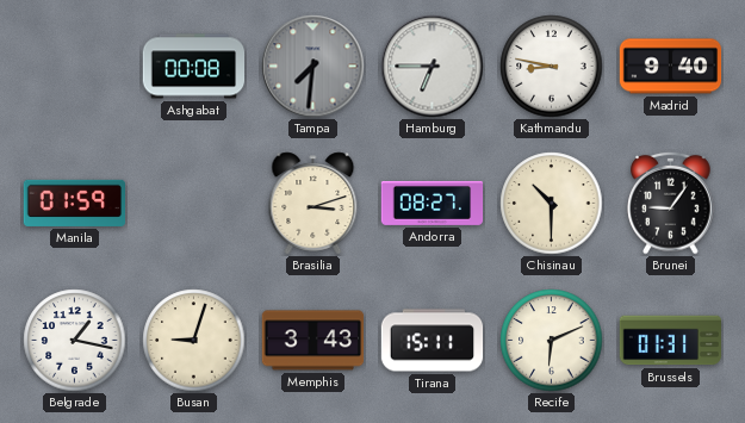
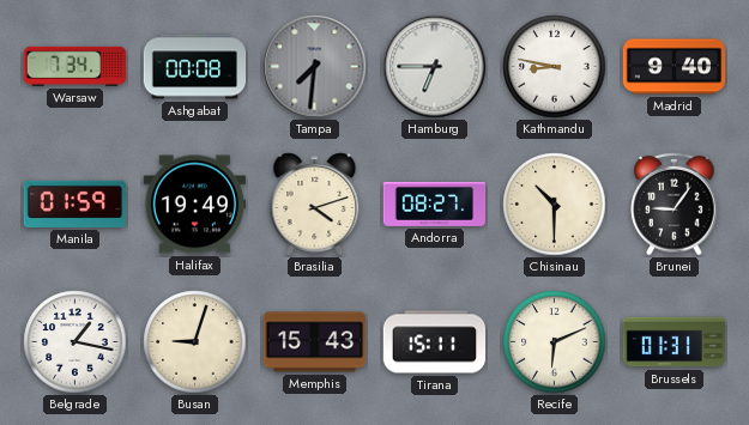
Warsaw: none -> 7:34 (75, 66)
Halifax: none -> 19:49 (194, 205)
Brasilia: 3:12 -> 4:12 (315, 205)
Memphis: 3:43 -> 15:43 (315, 342)
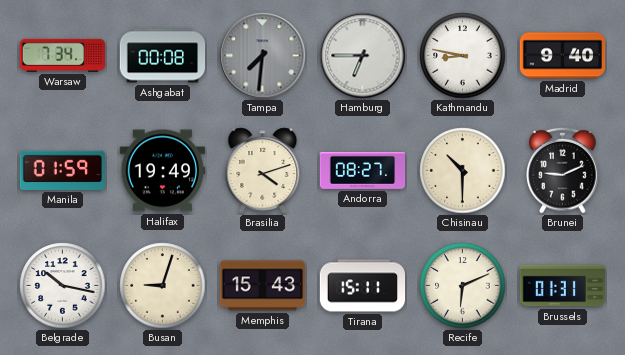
Brunei: 9:06 -> 9:11 (563, 170)
Belgrade: 1:17 -> 10:17 (63, 286)
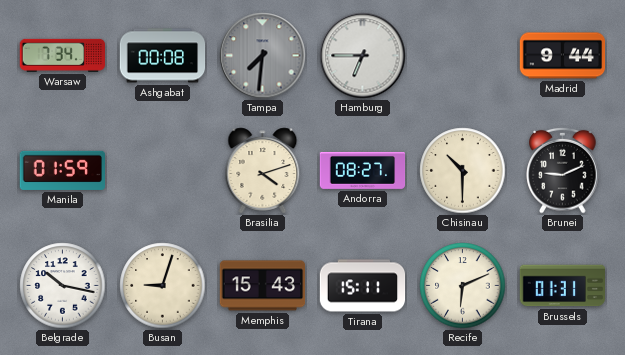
Kathmandu: 8:47 -> none (463, 56)
Madrid: 9:40 -> 9:44 (563, 56)
Halifax: 19:49 -> none (162, 171)
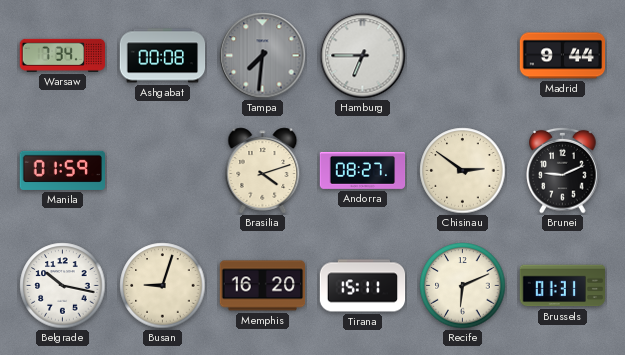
Chisinau: 10:30 -> 2:51 (463, 171)
Memphis: 15:43 -> 16:20 (263, 286)
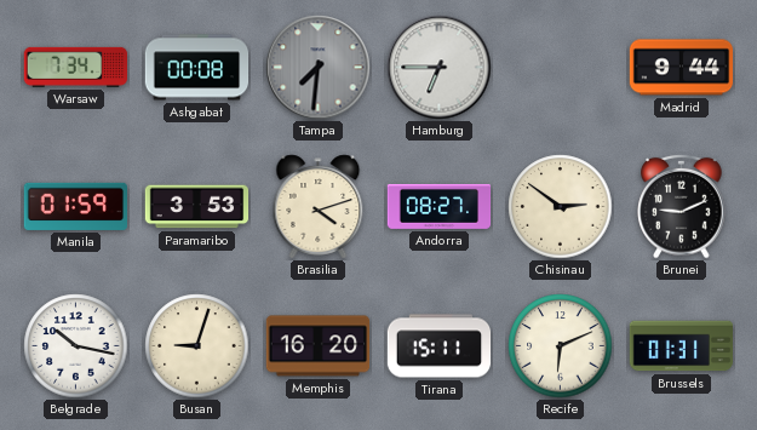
Paramaribo: none -> 3:53 (197, 207)
